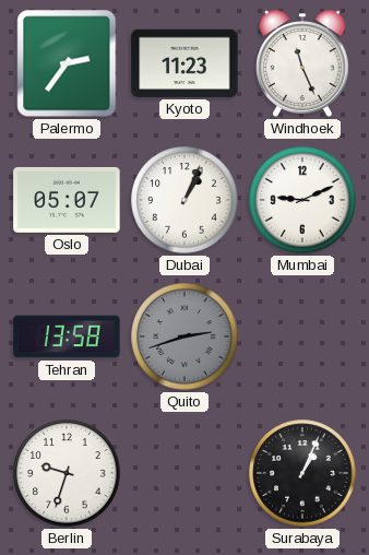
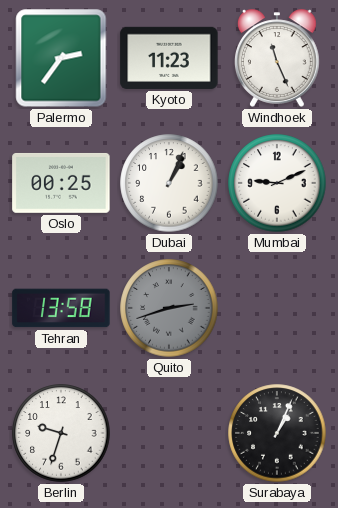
Oslo: 05:07 -> 00:25 (61, 183)
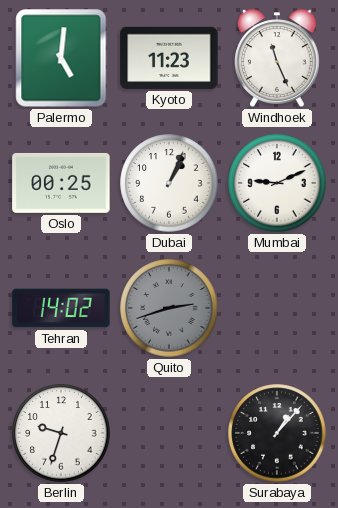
Palermo: 2:36 -> 5:01 (61, 58)
Tehran: 13:58 -> 14:02 (61, 308)
Surabaya: 1:04 -> 1:07 (277, 433)
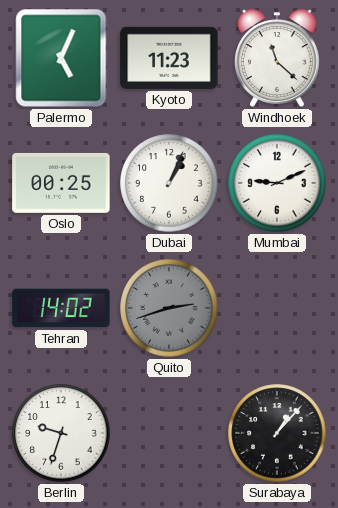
Palermo: 5:01 -> 5:04 (61, 58)
Windhoek: 11:26 -> 11:22 (277, 58)
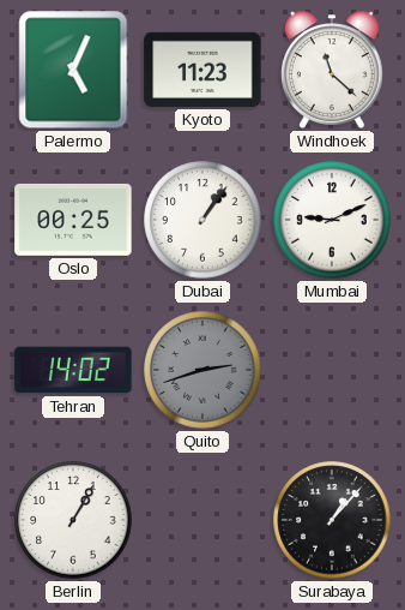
Dubai: 1:04 -> 1:06 (202, 220)
Berlin: 9:33 -> 1:05 (73, 520)
